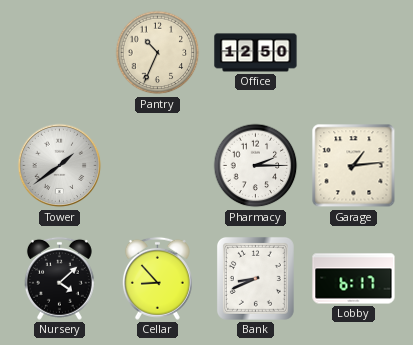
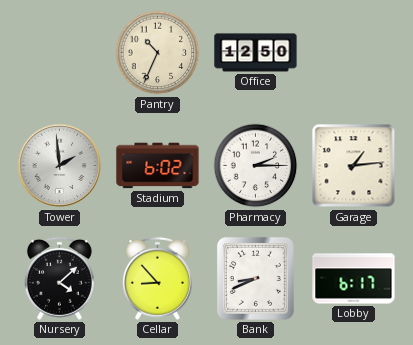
Tower: 1:39 -> 1:59 (60, 166)
Stadium: none -> 6:02 (158, 166)
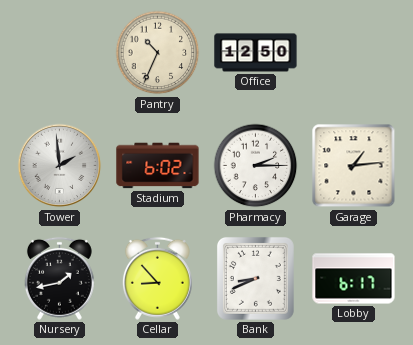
Nursery: 4:08 -> 1:43 (59, 278)
